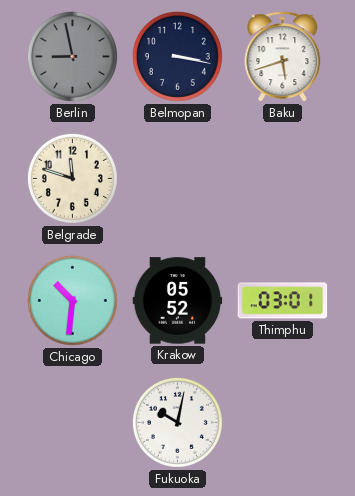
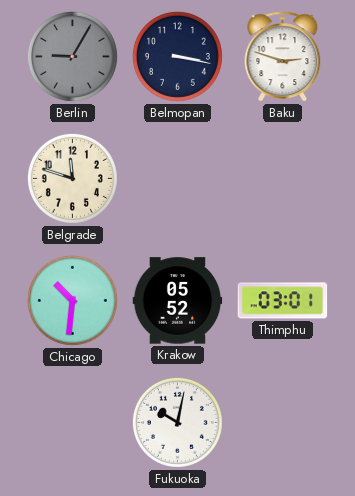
Berlin: 8:58 -> 9:05 (72, 56)
Baku: 5:42 -> 2:48 (283, 57)
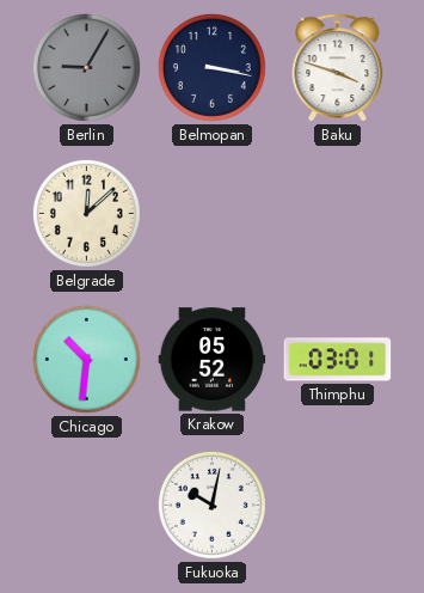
Baku: 2:48 -> 3:48 (338, 68)
Belgrade: 11:48 -> 12:08 (86, 213)
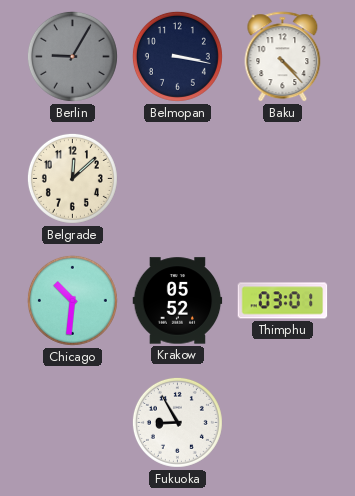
Baku: 3:48 -> 4:23 (283, 57)
Fukuoka: 10:02 -> 8:55 (177, 422)
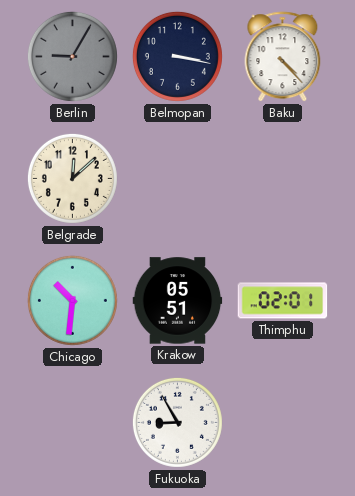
Krakow: 05:52 -> 05:51 (178, 301)
Thimphu: 03:01 -> 02:01 (283, 301)
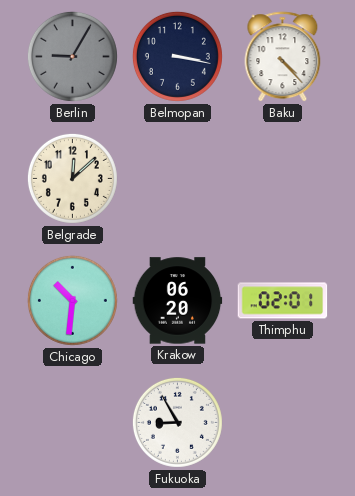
Krakow: 05:51 -> 06:20 (178, 301)
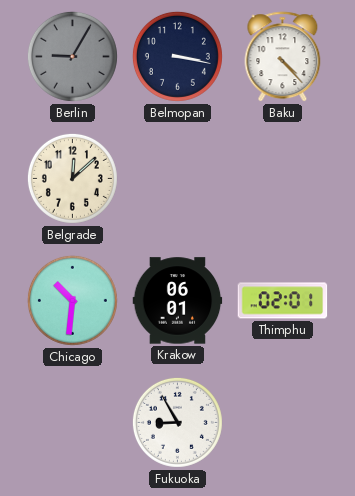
Krakow: 06:20 -> 06:01 (178, 301)
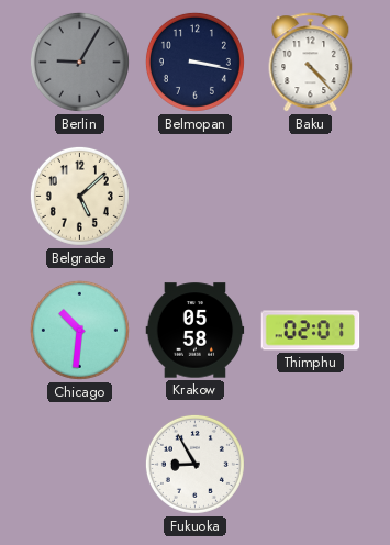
Belgrade: 12:08 -> 5:08 (79, 196)
Krakow: 06:01 -> 05:58 (196, 331)
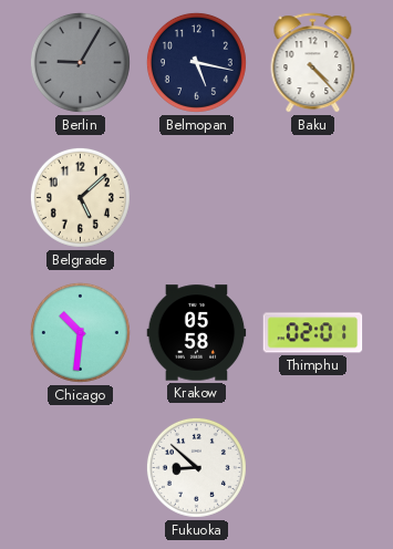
Belmopan: 3:17 -> 5:17 (196, 62)
Fukuoka: 8:55 -> 8:52 (196, 467)
